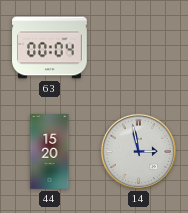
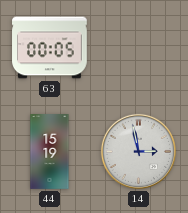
63: 00:04 -> 00:05 (50, 48)
44: 15:20 -> 15:19 (50, 152)
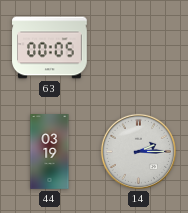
44: 15:19 -> 03:19 (50, 152)
14: 2:58 -> 2:15 (138, 151)
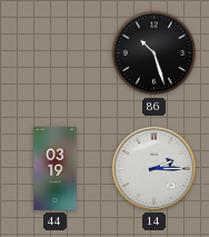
63: 00:05 -> none (50, 48)
86: none -> 10:27 (155, 53)
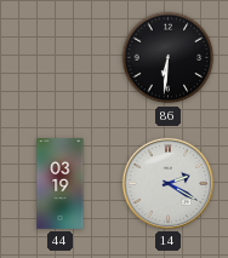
86: 10:27 -> 6:31 (169, 58)
14: 2:15 -> 2:20 (167, 183)
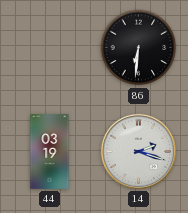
14: 2:20 -> 2:18 (138, 151)
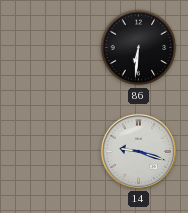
44: 03:19 -> none (50, 152)
14: 2:18 -> 9:18 (138, 151)
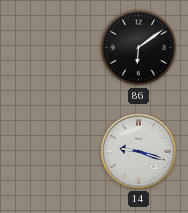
86: 6:31 -> 6:09 (139, 48)
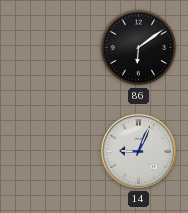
14: 9:18 -> 9:04 (138, 151)
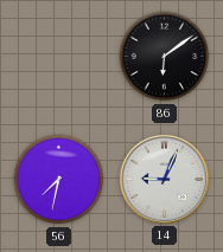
56: none -> 7:32 (59, 180)
